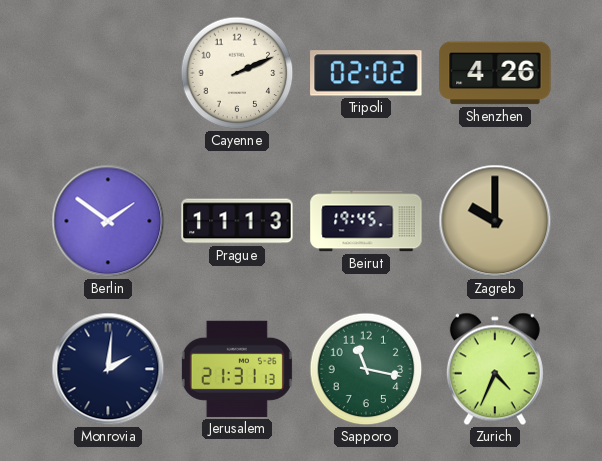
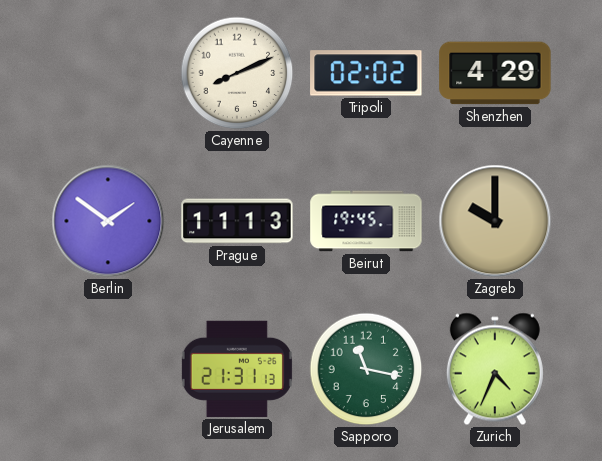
Cayenne: 2:11 -> 8:11 (237, 73)
Shenzhen: 4:26 -> 4:29 (495, 73)
Monrovia: 2:01 -> none (108, 369)
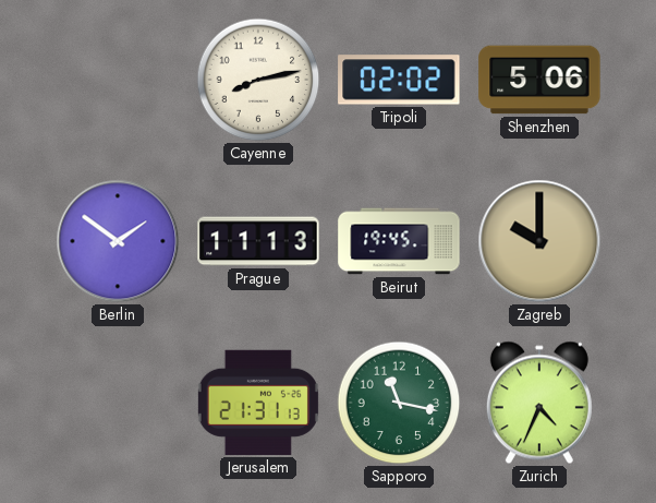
Cayenne: 8:11 -> 8:13 (258, 80)
Shenzhen: 4:29 -> 5:06 (539, 80)
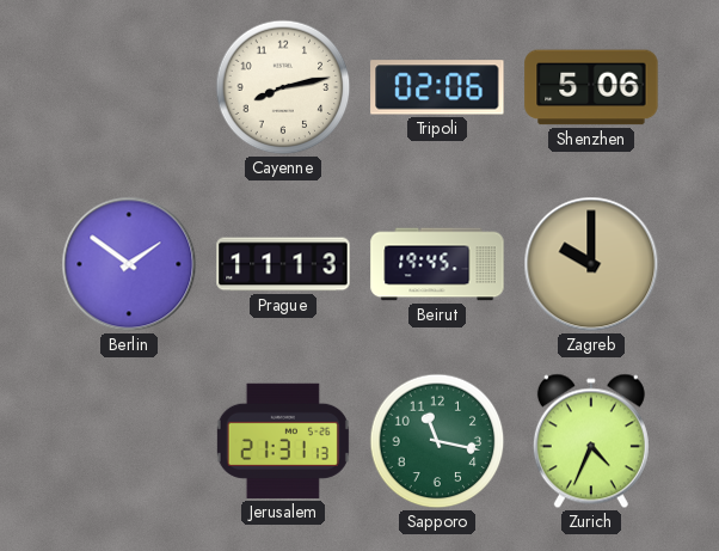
Tripoli: 02:02 -> 02:06 (437, 87)
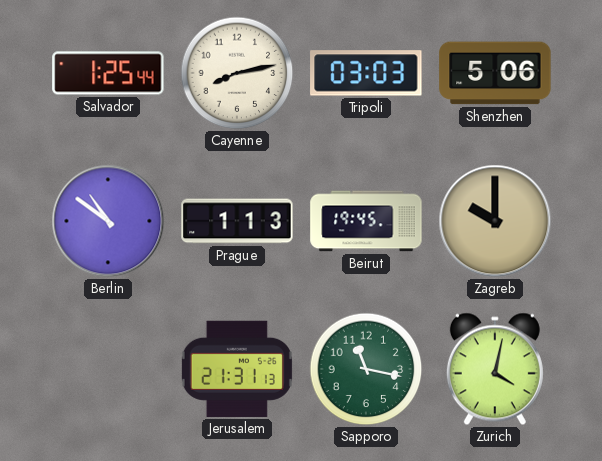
Salvador: none -> 1:25 (108, 73)
Tripoli: 02:06 -> 03:03 (366, 73)
Berlin: 1:51 -> 10:51 (108, 221)
Prague: 11:13 -> 1:13 (237, 221)
Zurich: 4:34 -> 4:02 (495, 369)
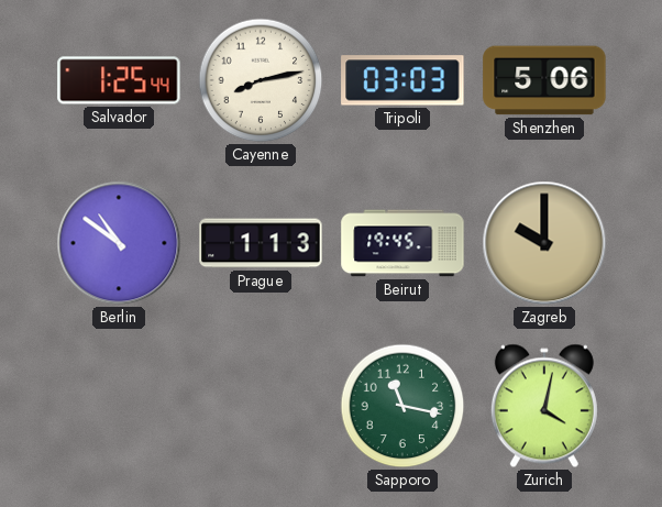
Jerusalem: 21:31 -> none (237, 369)
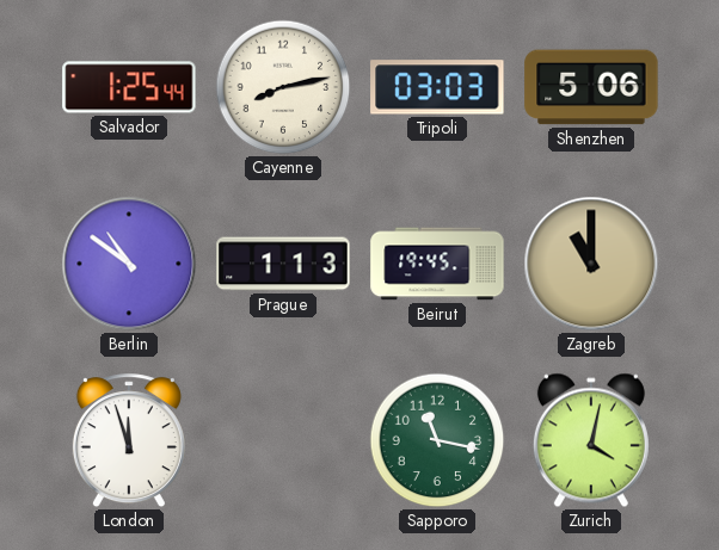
Zagreb: 10:00 -> 11:00 (591, 264)
London: none -> 11:57 (129, 441)
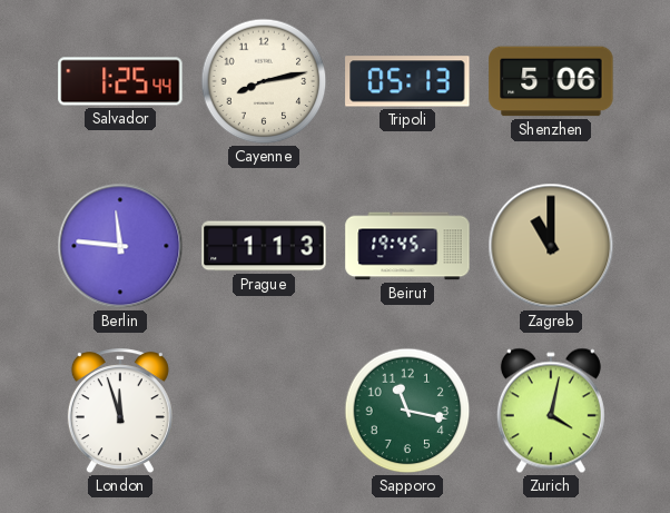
Tripoli: 03:03 -> 05:13 (407, 81)
Berlin: 10:51 -> 11:46 (120, 246)
